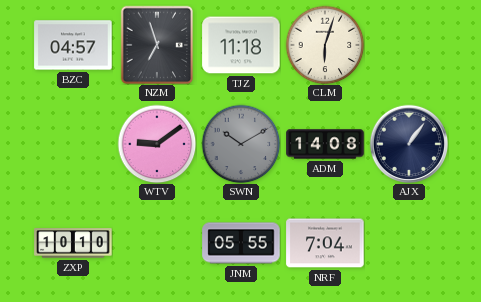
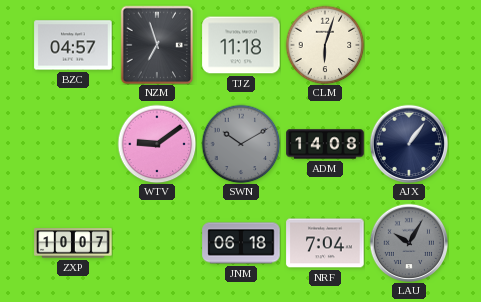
ZXP: 10:10 -> 10:07 (73, 243)
JNM: 05:55 -> 06:18 (241, 243)
LAU: none -> 10:05 (408, 242)
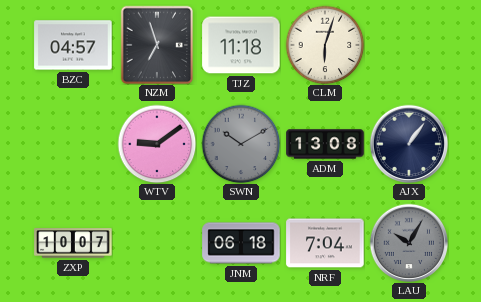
ADM: 14:08 -> 13:08 (325, 144)
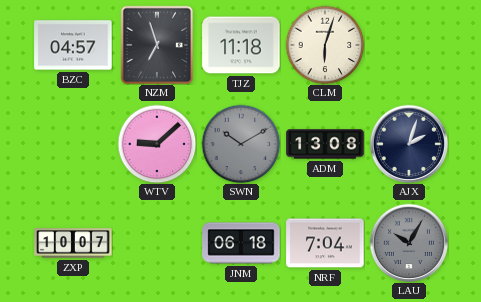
WTV: 9:09 -> 9:08 (157, 144)
AJX: 1:06 -> 2:03 (408, 143)
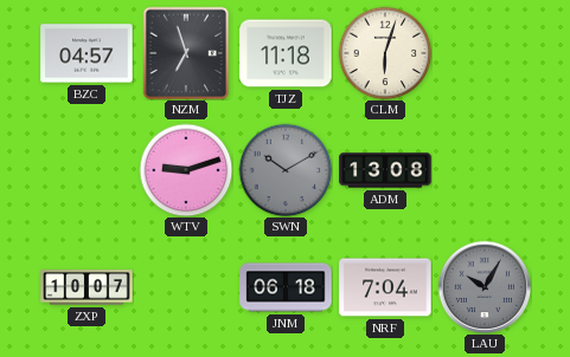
WTV: 9:08 -> 9:12 (186, 170)
AJX: 2:03 -> none (408, 143)
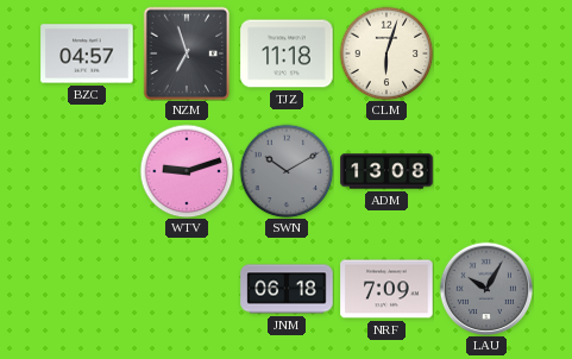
ZXP: 10:07 -> none (87, 287)
NRF: 7:04 -> 7:09 (386, 289)
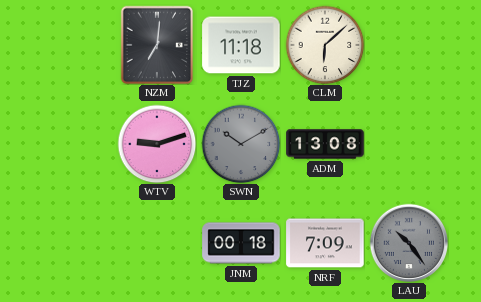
BZC: 04:57 -> none (87, 53)
NZM: 6:57 -> 7:01 (157, 45)
CLM: 6:03 -> 6:08 (325, 45)
JNM: 06:18 -> 00:18 (241, 243)
LAU: 10:05 -> 10:24 (408, 242)
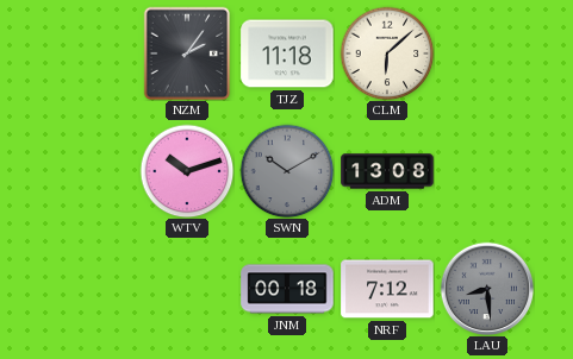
NZM: 7:01 -> 2:06 (187, 53)
WTV: 9:12 -> 10:12 (187, 171)
NRF: 7:09 -> 7:12 (387, 289)
LAU: 10:24 -> 8:29 (486, 288)
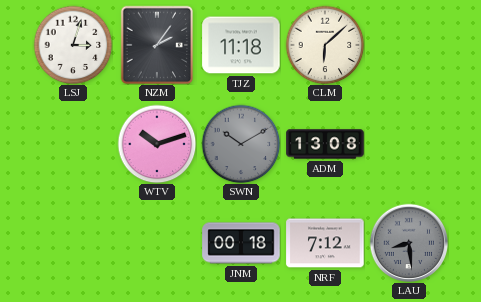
LSJ: none -> 3:03 (73, 45)
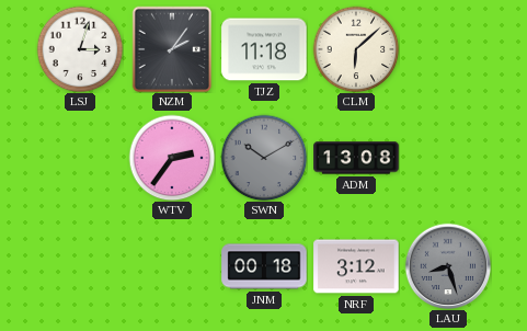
WTV: 10:12 -> 2:36 (172, 158)
NRF: 7:12 -> 3:12 (356, 266)
LAU: 8:29 -> 8:27 (447, 265)
